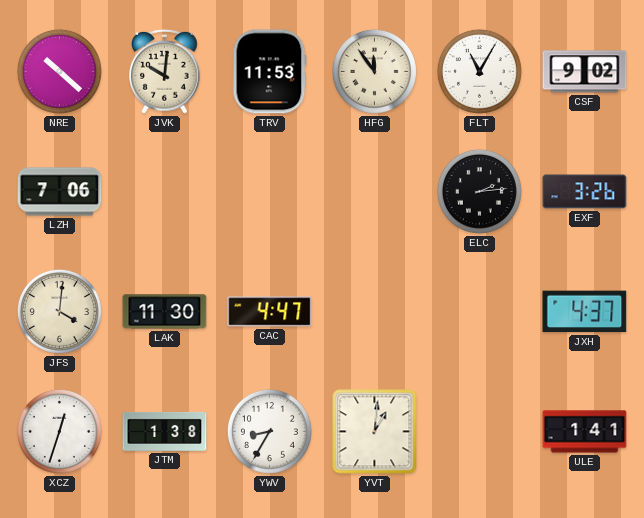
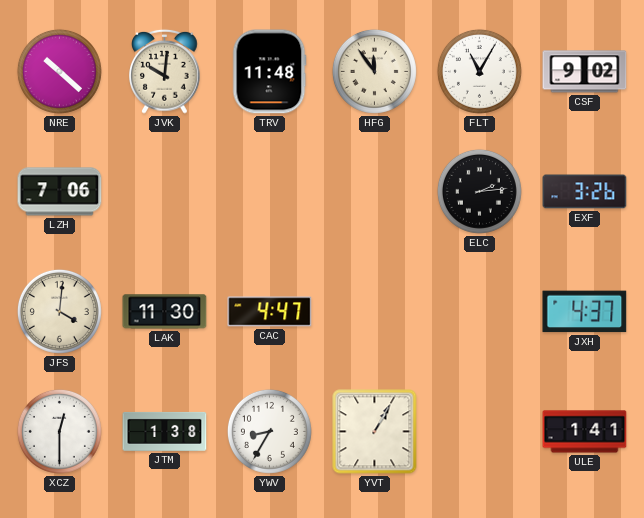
TRV: 11:53 -> 11:48 (270, 72)
XCZ: 12:33 -> 12:30 (59, 431)
YVT: 1:01 -> 1:05 (375, 432)
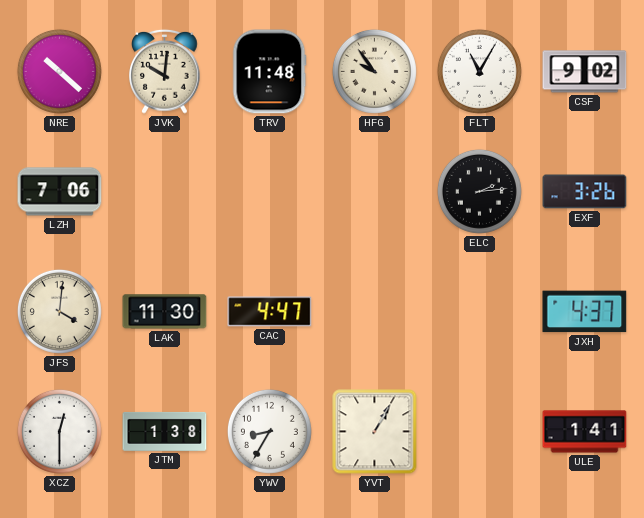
HFG: 11:54 -> 9:54 (374, 71)
